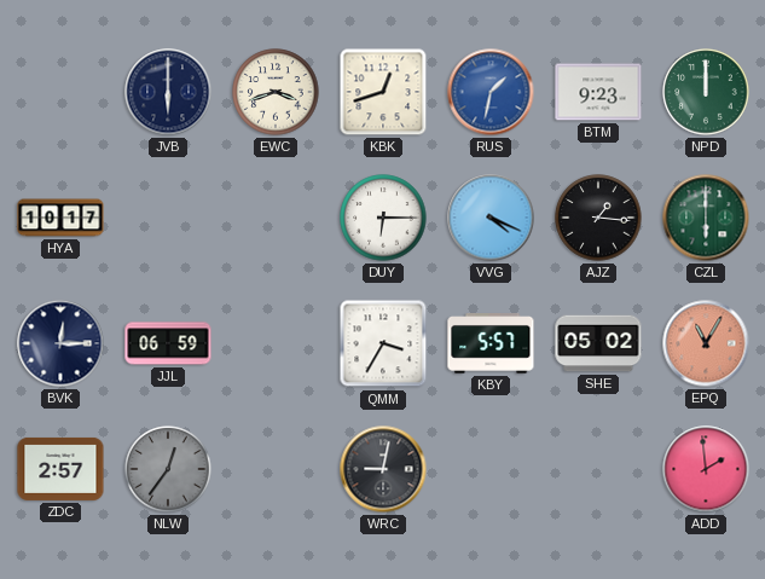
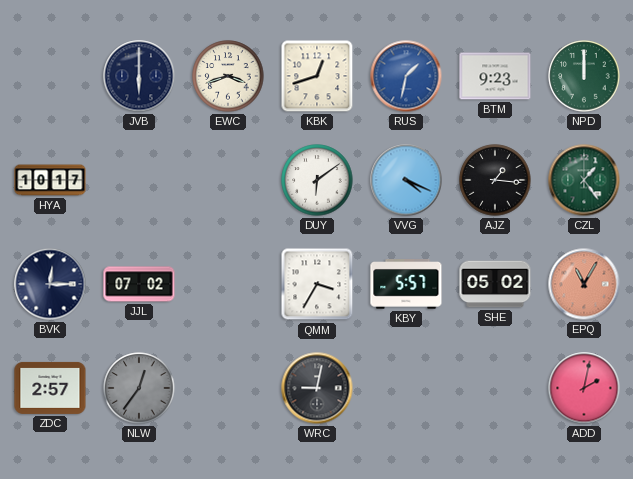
DUY: 6:15 -> 6:09 (317, 180)
CZL: 6:00 -> 1:24 (584, 180)
JJL: 06:59 -> 07:02 (139, 284)
ADD: 1:59 -> 2:02 (584, 388)
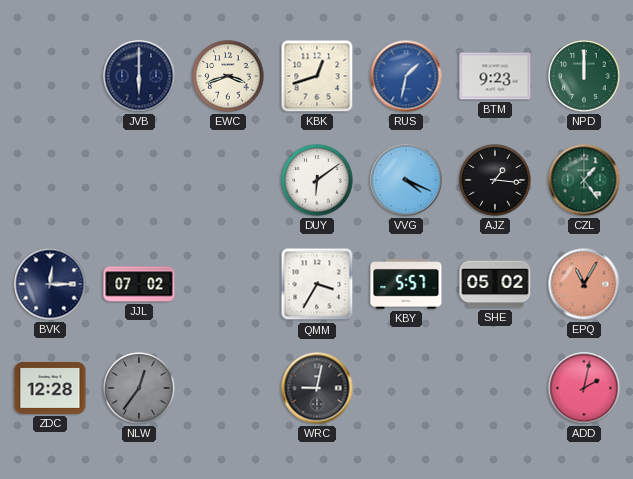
HYA: 10:17 -> none (50, 180)
ZDC: 2:57 -> 12:28 (50, 388)
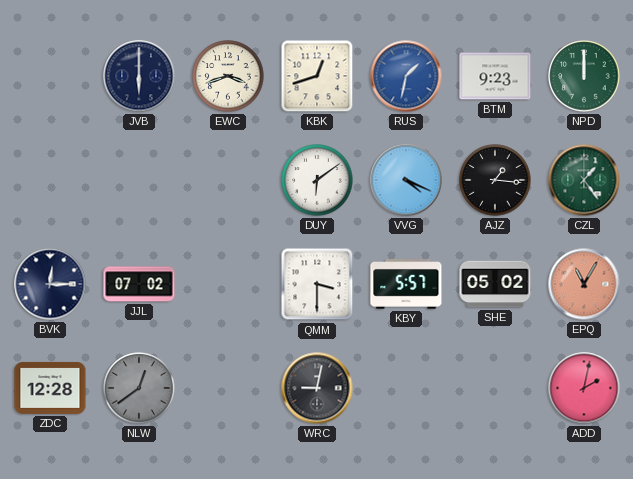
QMM: 3:35 -> 3:30 (317, 284)
NLW: 12:36 -> 12:39 (139, 388)
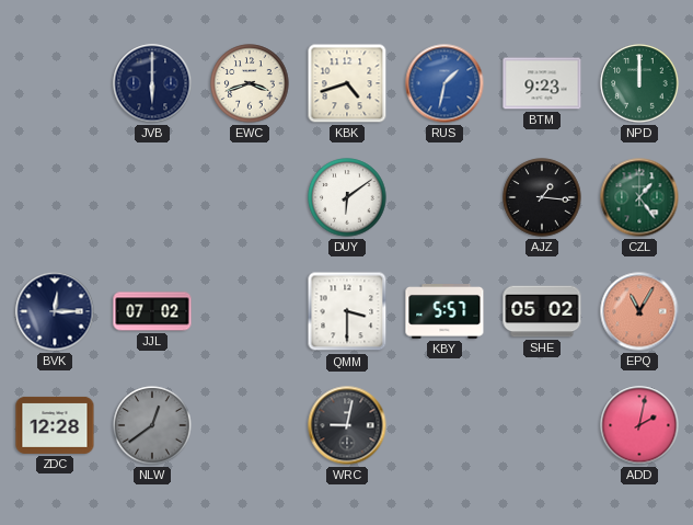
KBK: 12:42 -> 4:42 (347, 83)
VVG: 4:19 -> none (406, 180)
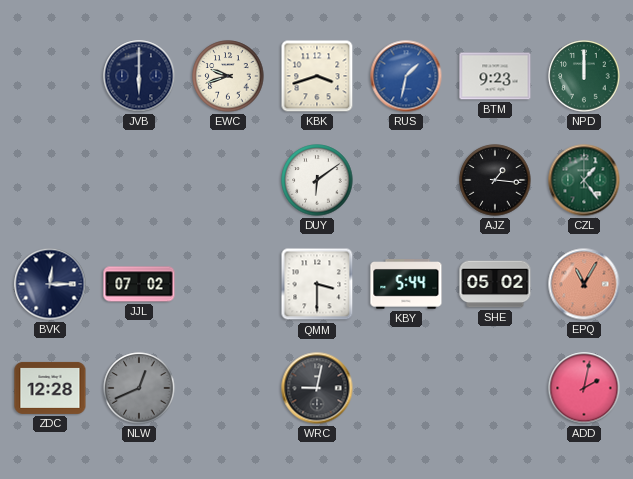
EWC: 3:42 -> 9:42 (228, 76)
KBK: 4:42 -> 3:42 (317, 76)
KBY: 5:57 -> 5:44 (406, 285)
NLW: 12:39 -> 12:41 (139, 388)
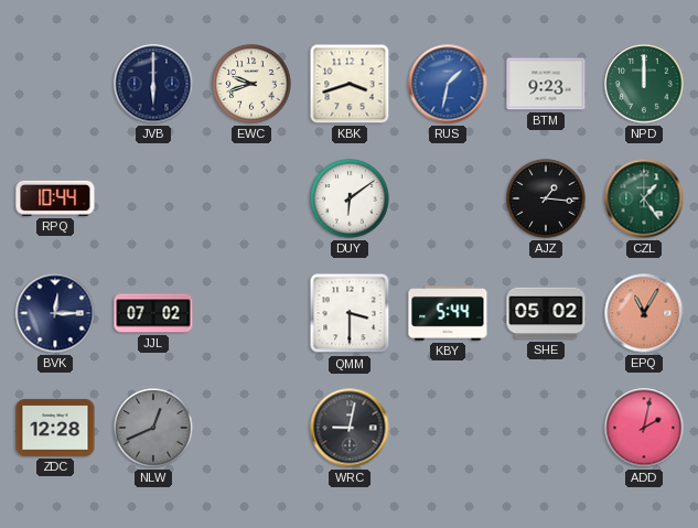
RPQ: none -> 10:44 (55, 198)
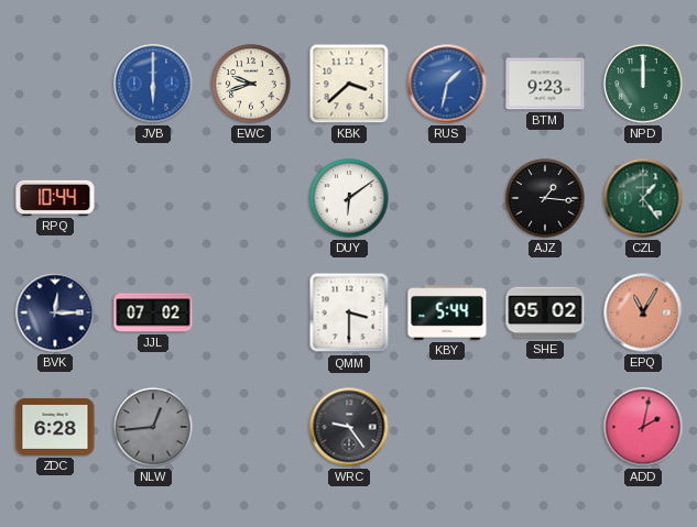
JVB dial: navy -> blue (153, 84)
KBK: 3:42 -> 3:38 (349, 84)
ZDC: 12:28 -> 6:28 (55, 427)
NLW: 12:41 -> 12:44 (153, 427)
WRC: 9:02 -> 9:24 (349, 427)
